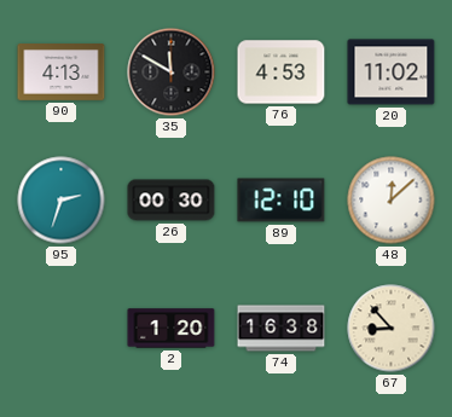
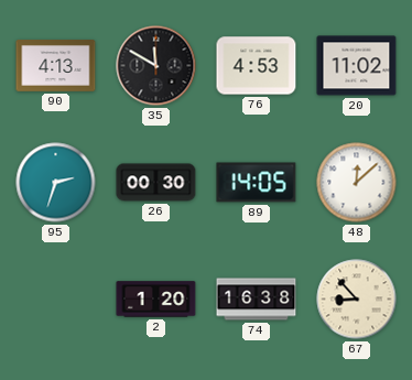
89: 12:10 -> 14:05 (257, 183)
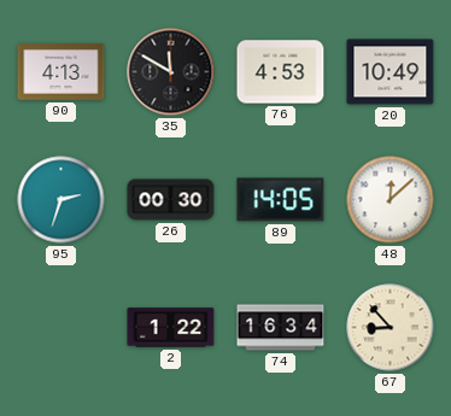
20: 11:02 -> 10:49 (391, 72)
2: 1:20 -> 1:22 (171, 328)
74: 16:38 -> 16:34 (281, 328)
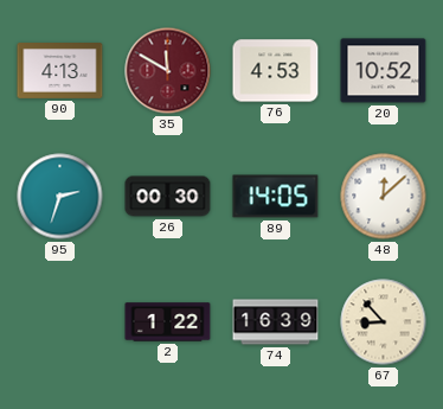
35 dial: black -> burgundy (168, 71)
20: 10:49 -> 10:52 (384, 71)
74: 16:34 -> 16:39 (276, 322)
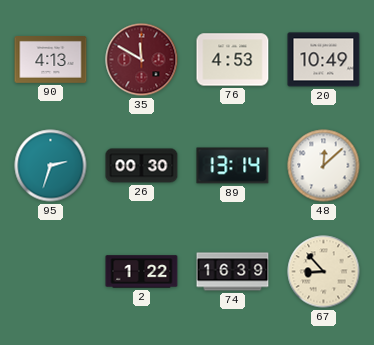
20: 10:52 -> 10:49 (324, 60)
89: 14:05 -> 13:14 (233, 166)
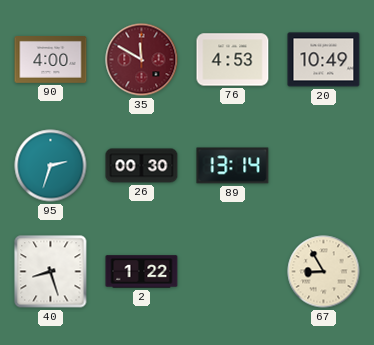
90: 4:13 -> 4:00 (51, 60)
48: 12:08 -> none (324, 166)
40: none -> 8:27 (51, 272)
74: 16:39 -> none (233, 272)
67: 8:53 -> 8:55 (324, 272)
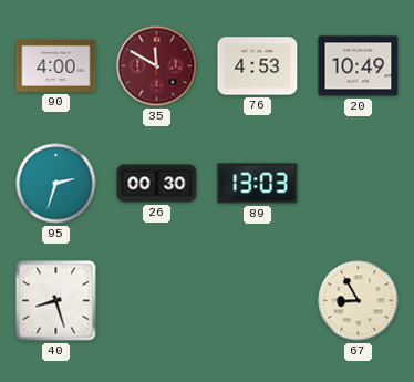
89: 13:14 -> 13:03 (258, 184)
2: 1:22 -> none (142, 272)
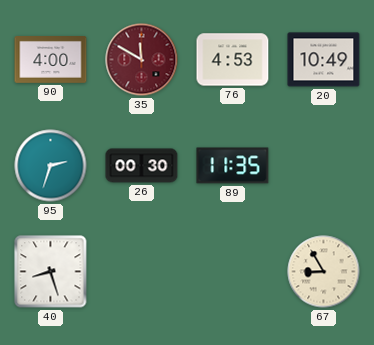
89: 13:03 -> 11:35 (233, 166)
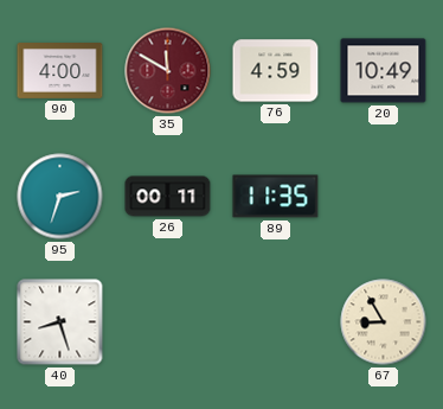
76: 4:53 -> 4:59 (276, 71)
26: 00:30 -> 00:11 (168, 197)
